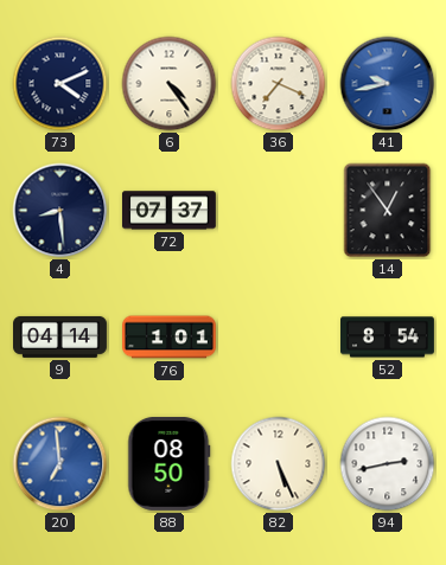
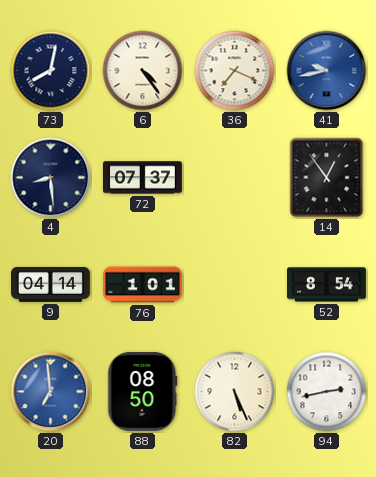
73: 4:11 -> 8:02 (51, 71)
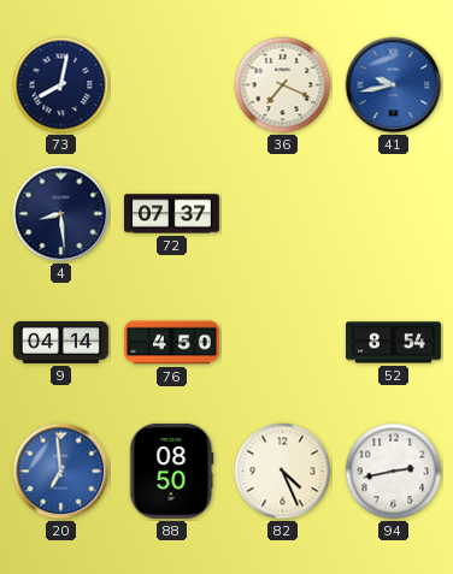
6: 4:24 -> none (143, 71)
14: 12:54 -> none (327, 178)
76: 1:01 -> 4:50 (172, 343)
82: 5:26 -> 4:26 (283, 472)
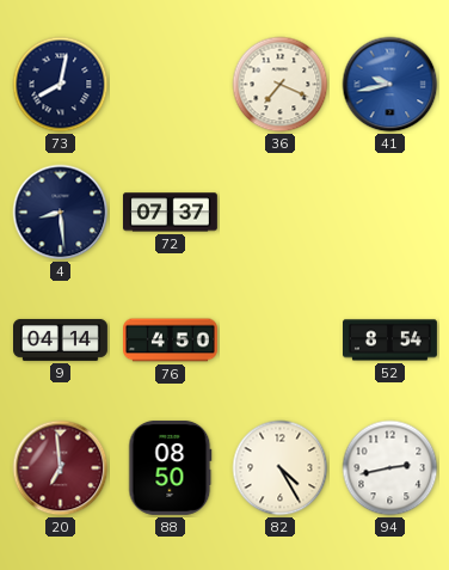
20 dial: blue -> burgundy (61, 468)
82: 4:26 -> 4:25 (281, 468)
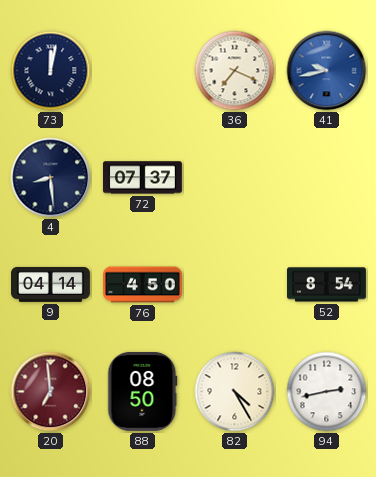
73: 8:02 -> 12:02 (51, 71)
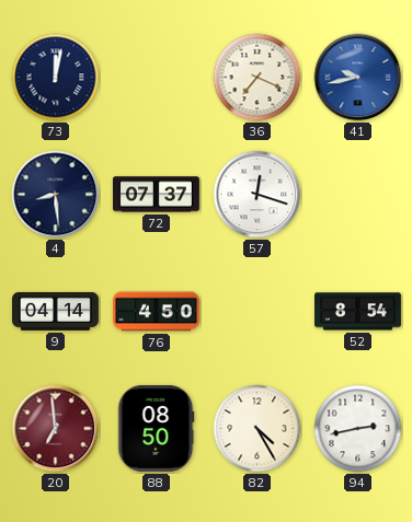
57: none -> 12:18 (257, 195)
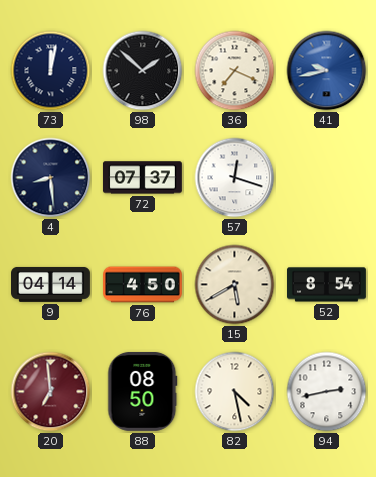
98: none -> 1:52 (143, 71)
15: none -> 5:40 (235, 285)
82: 4:25 -> 4:28 (235, 392)
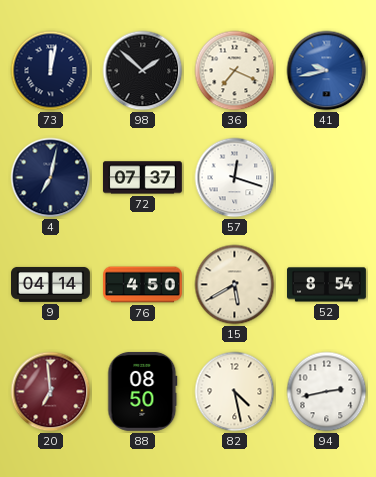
4: 8:29 -> 7:02 (51, 178)
